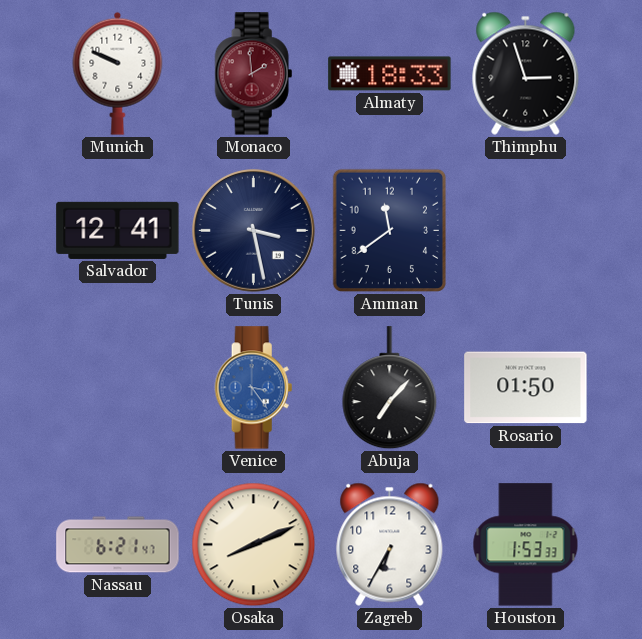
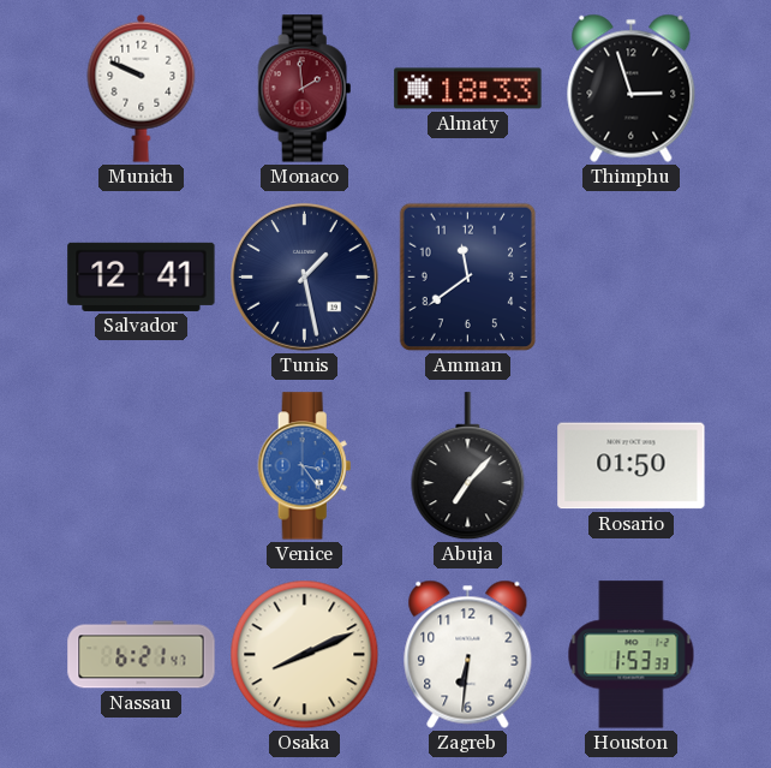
Tunis: 3:28 -> 1:28 (304, 276)
Zagreb: 6:35 -> 6:31 (468, 654)
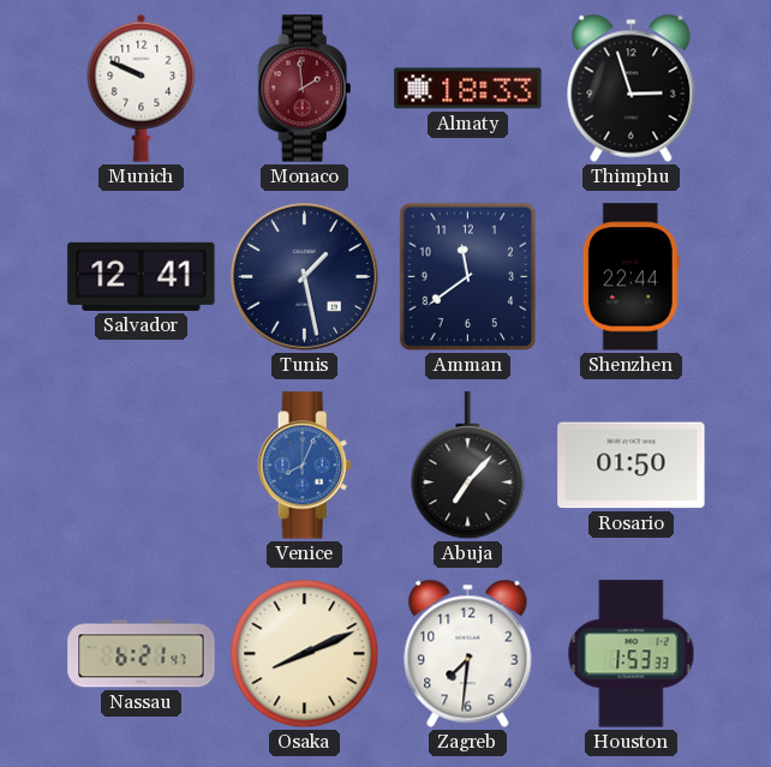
Shenzhen: none -> 22:44 (630, 277)
Venice: 3:24 -> 8:04 (305, 466)
Zagreb: 6:31 -> 7:31 (468, 653)
